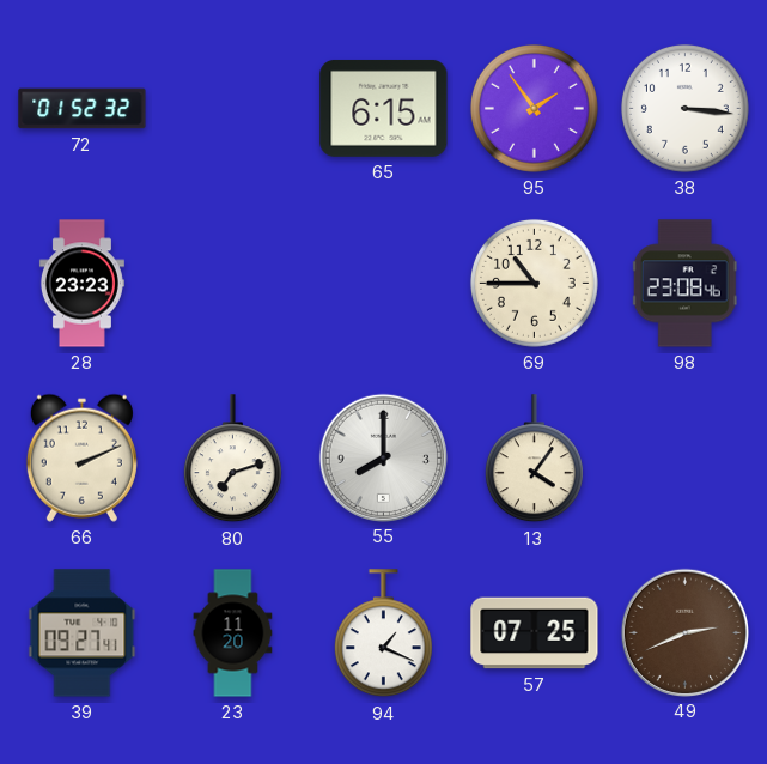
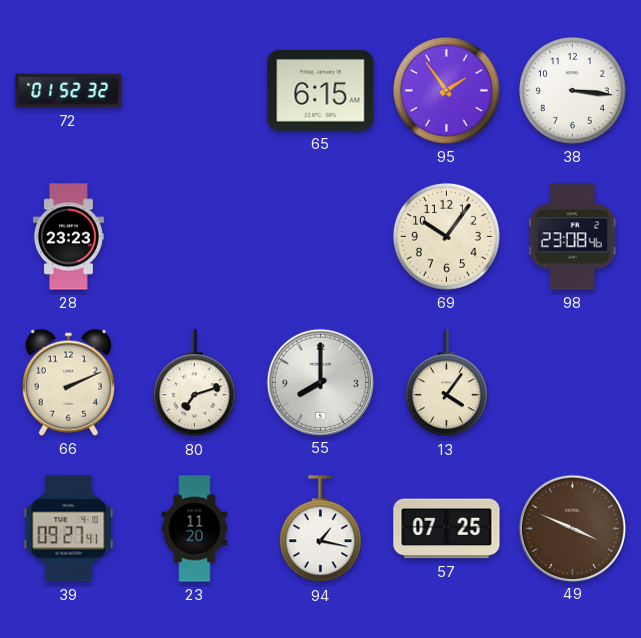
69: 10:45 -> 10:06 (446, 236)
94: 1:19 -> 1:17 (320, 529)
49: 2:41 -> 3:49 (572, 528)
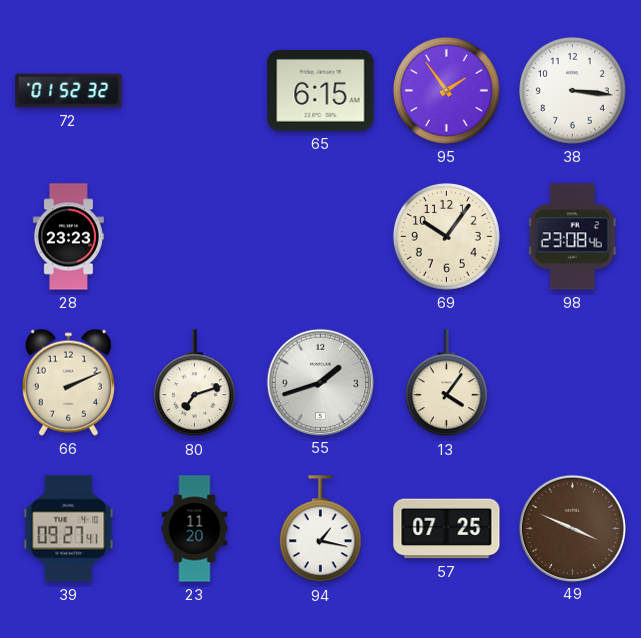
55: 8:00 -> 1:42 (320, 382)
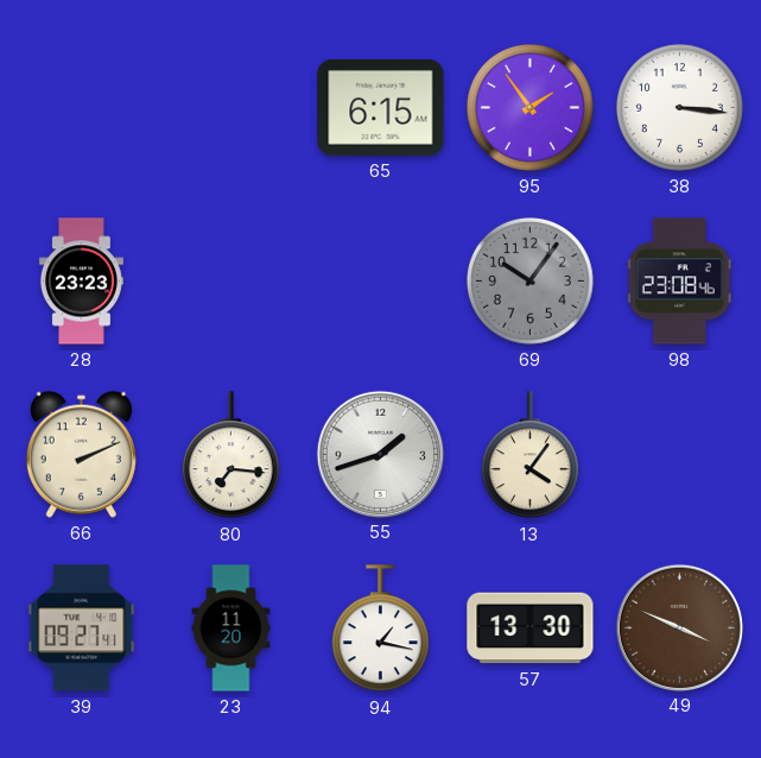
72: 01:52 -> none (69, 91)
69 dial: cream -> grey (529, 280)
80: 7:12 -> 7:16 (230, 455)
57: 07:25 -> 13:30 (531, 628)
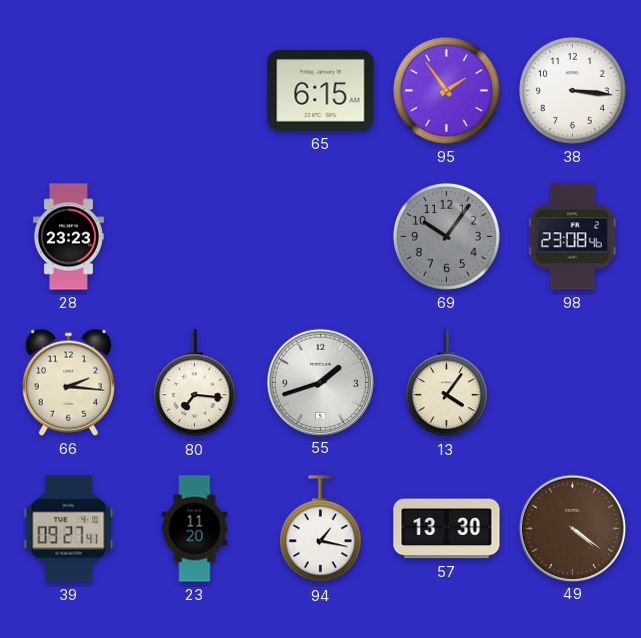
66: 2:11 -> 2:16 (68, 382)
49: 3:49 -> 4:21 (572, 528)
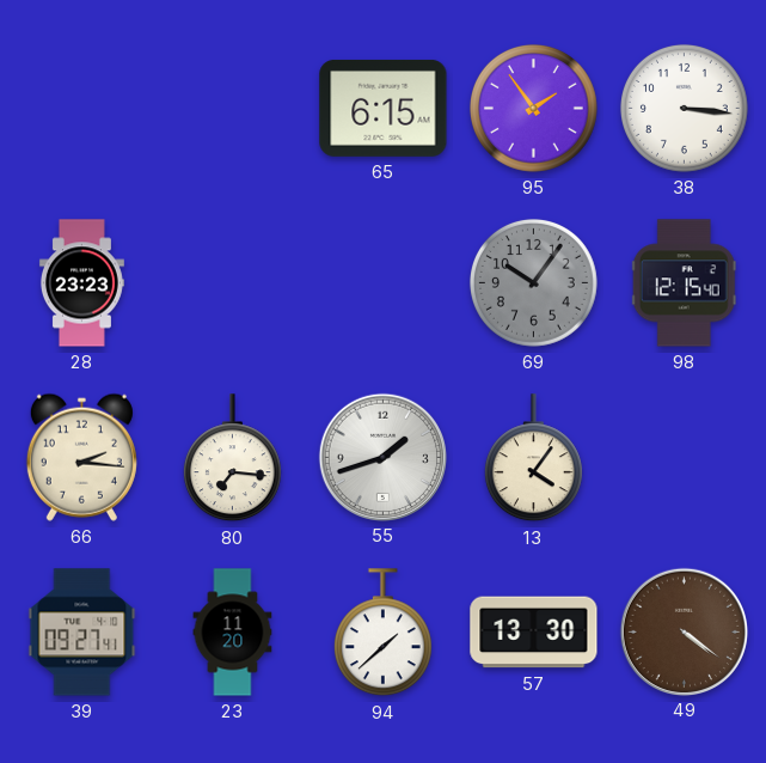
98: 23:08 -> 12:15 (684, 283)
94: 1:17 -> 1:38 (382, 633)
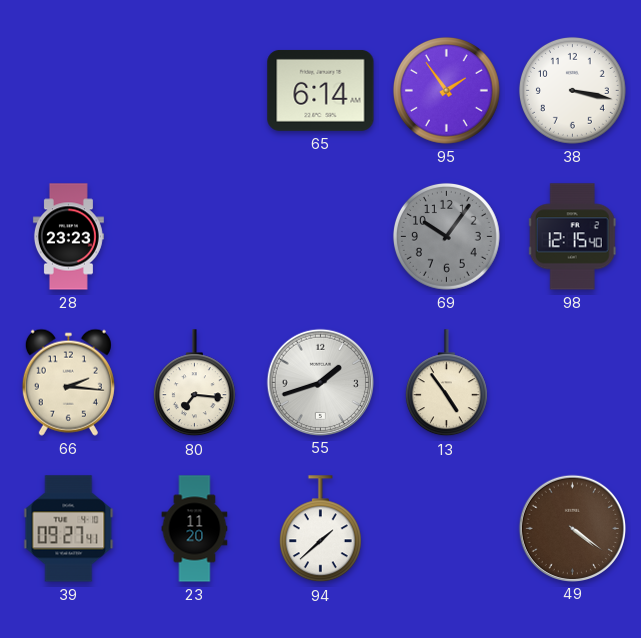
65: 6:15 -> 6:14 (321, 90)
38: 3:16 -> 3:17 (572, 90)
13: 4:06 -> 4:54 (446, 383)
57: 13:30 -> none (534, 633)
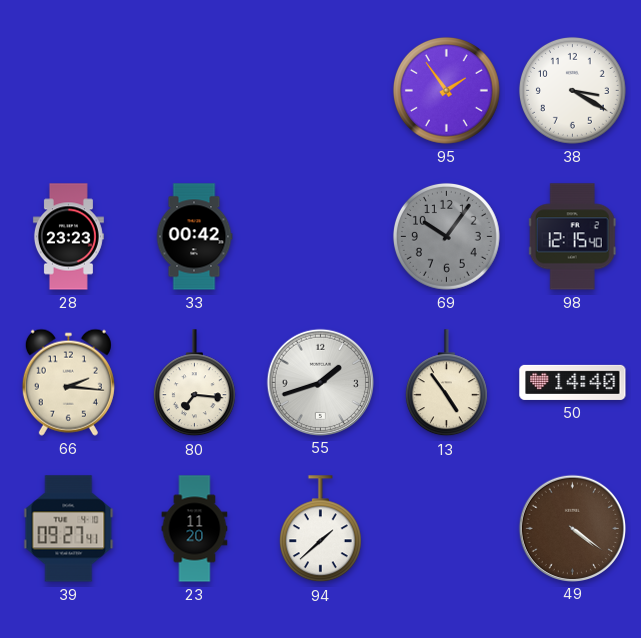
65: 6:14 -> none (321, 90)
38: 3:17 -> 3:20 (572, 90)
33: none -> 00:42 (194, 237)
50: none -> 14:40 (573, 382)
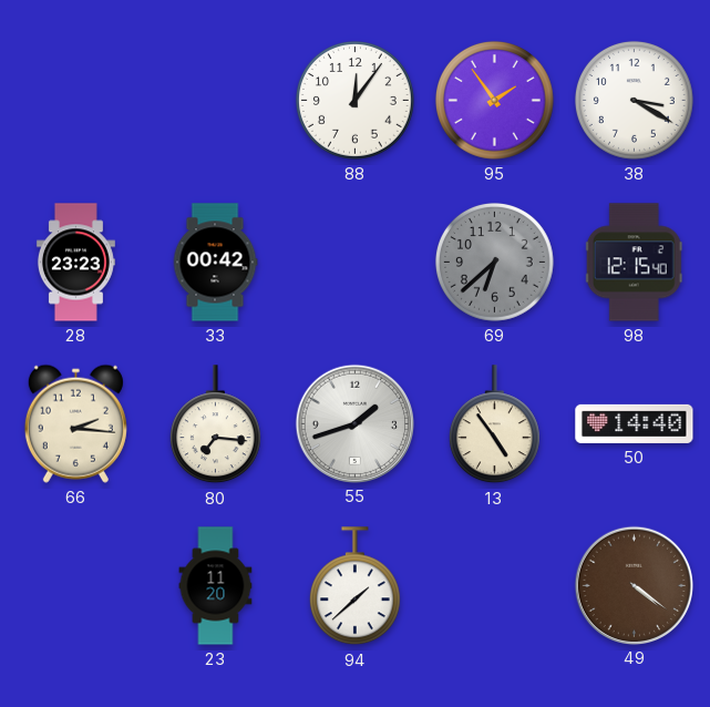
88: none -> 12:06 (354, 100)
69: 10:06 -> 6:38 (494, 262)
39: 09:27 -> none (69, 529)
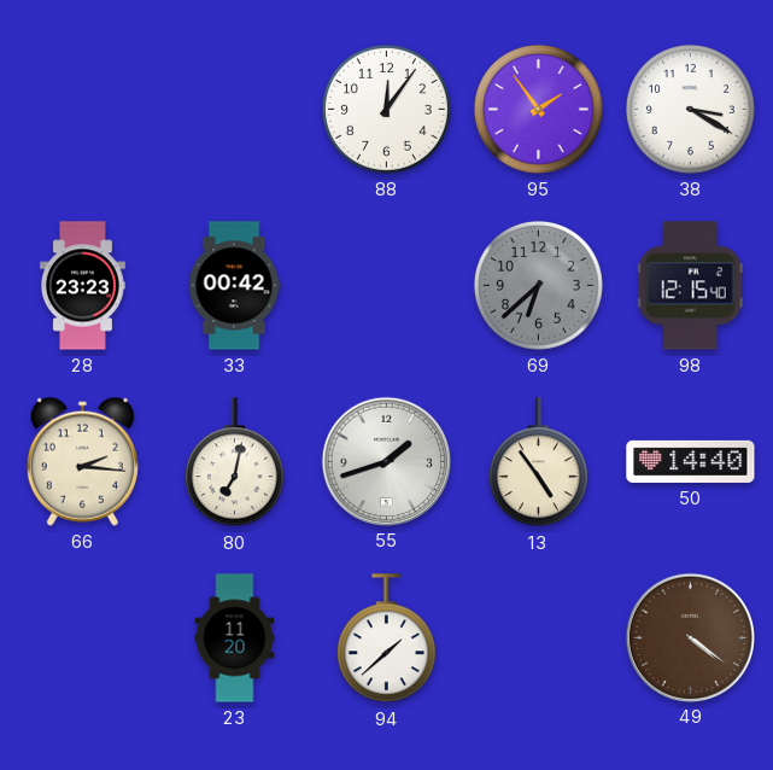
80: 7:16 -> 7:02 (234, 462)
